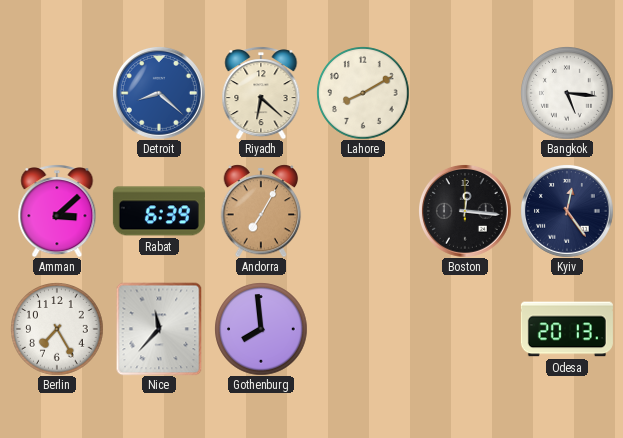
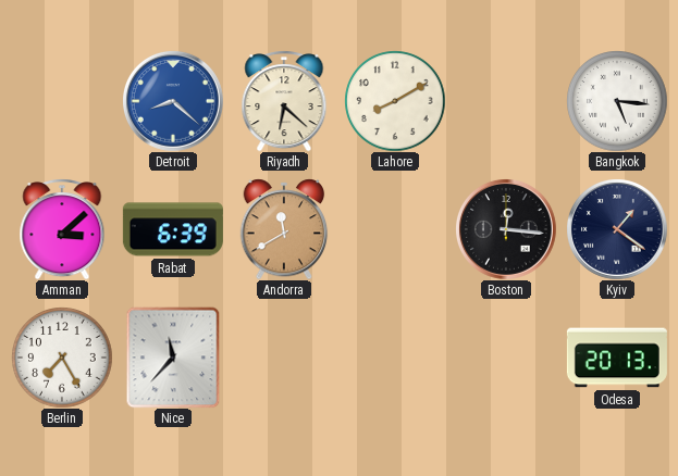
Andorra: 7:05 -> 11:40 (284, 229)
Kyiv: 12:24 -> 1:21 (617, 229)
Gothenburg: 7:59 -> none (261, 329)
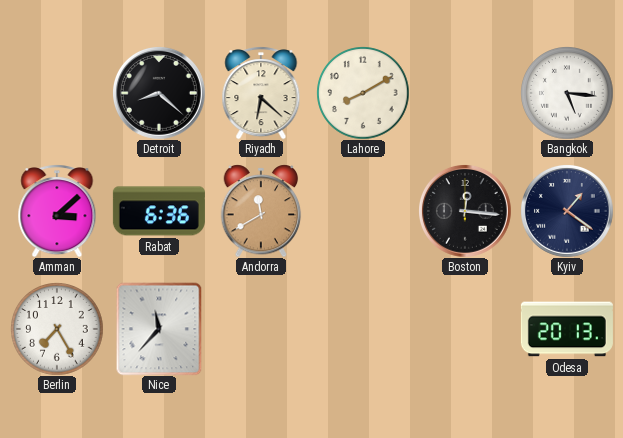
Detroit dial: blue -> black (159, 93)
Rabat: 6:39 -> 6:36 (159, 211)
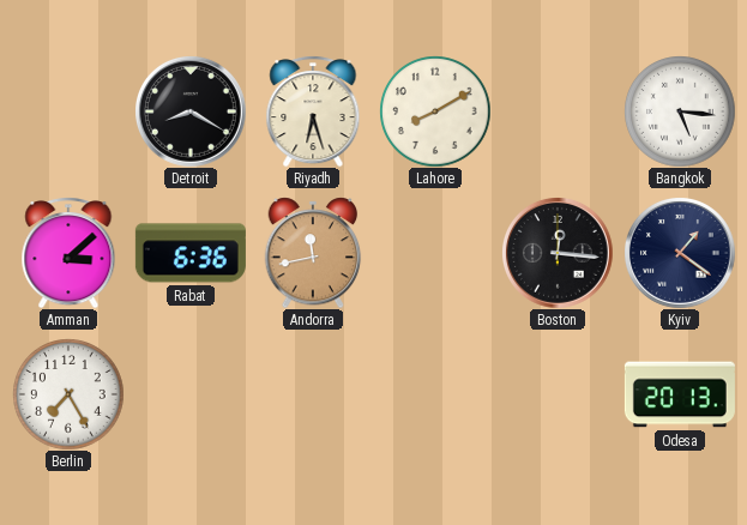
Detroit: 8:22 -> 8:20 (191, 111)
Riyadh: 6:22 -> 6:27 (313, 111)
Andorra: 11:40 -> 11:43 (313, 253)
Nice: 11:37 -> none (159, 329)
